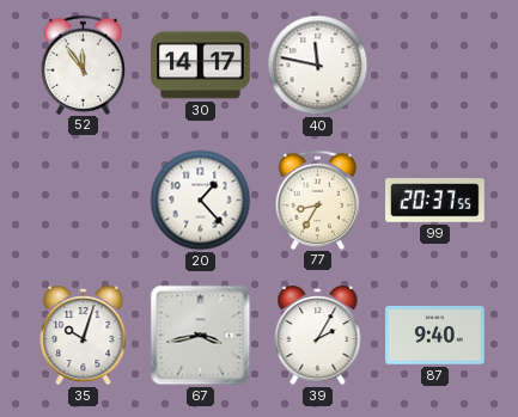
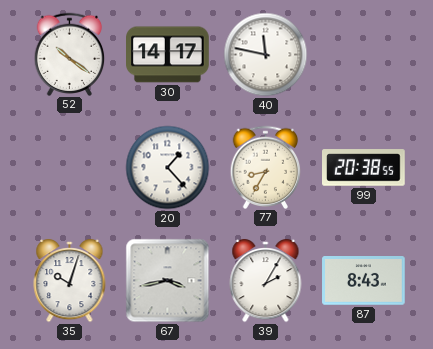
52: 11:54 -> 10:21 (70, 54)
99: 20:37 -> 20:38 (364, 168)
87: 9:40 -> 8:43 (364, 281)
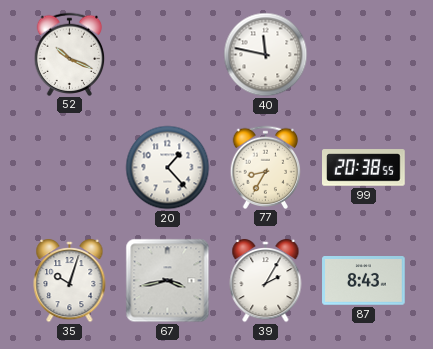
52: 10:21 -> 10:19 (70, 54)
30: 14:17 -> none (168, 55)
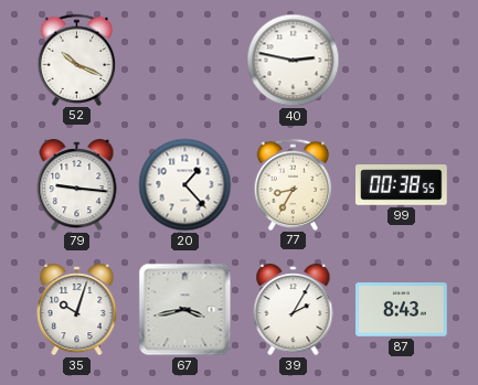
40: 11:47 -> 2:47 (294, 61)
79: none -> 9:16 (77, 185)
99: 20:38 -> 00:38 (402, 185)
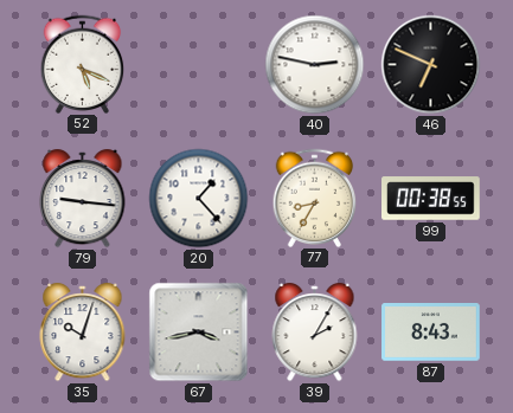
52: 10:19 -> 5:19 (83, 64)
46: none -> 6:49 (431, 65)
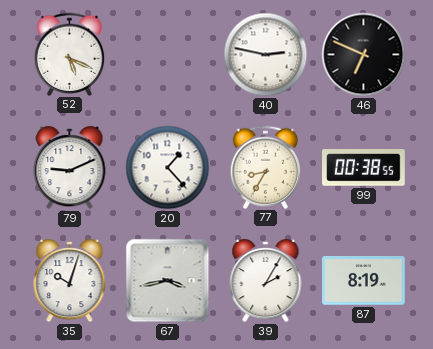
79: 9:16 -> 9:11 (70, 168)
87: 8:43 -> 8:19 (364, 281)
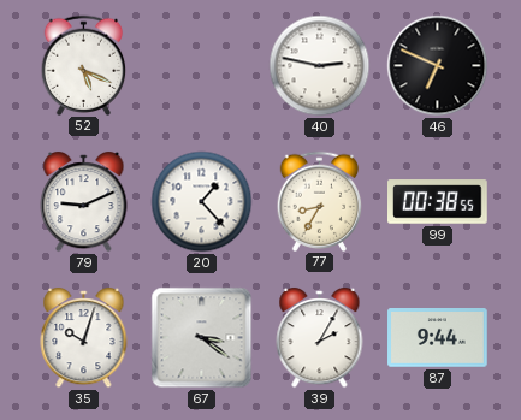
67: 3:43 -> 3:21 (202, 338)
87: 8:19 -> 9:44 (438, 338)
